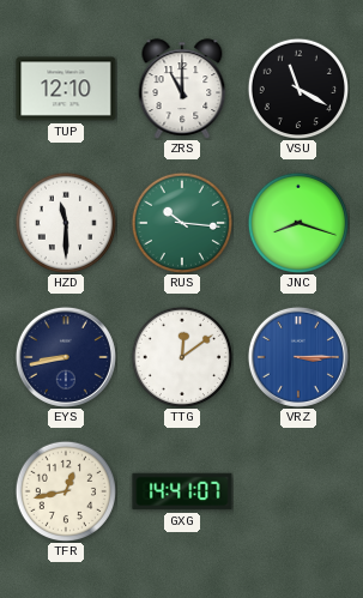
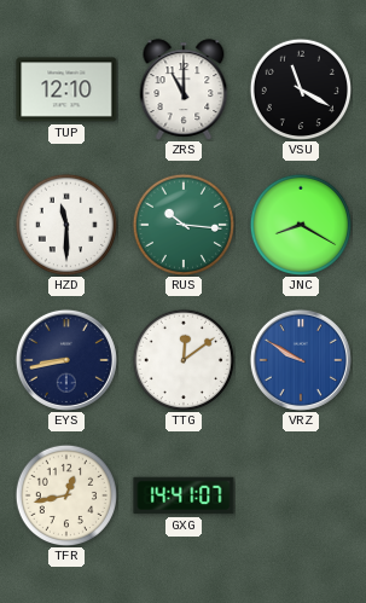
JNC: 8:18 -> 8:20 (300, 224)
VRZ: 3:15 -> 9:50 (301, 360)
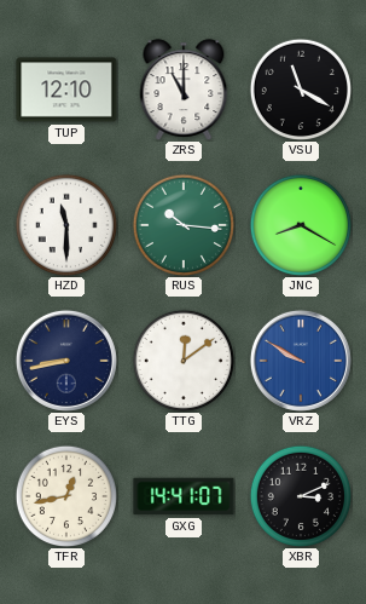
XBR: none -> 3:11 (300, 495)
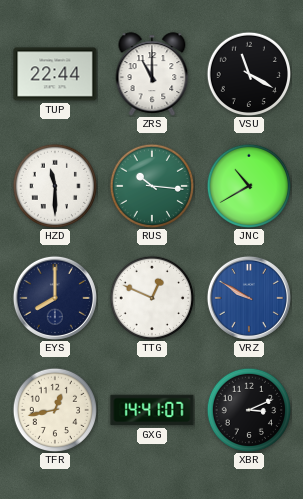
TUP: 12:10 -> 22:44 (55, 74)
JNC: 8:20 -> 10:40 (248, 185)
EYS: 8:43 -> 8:00 (55, 298)
TTG: 12:09 -> 12:49 (151, 297)
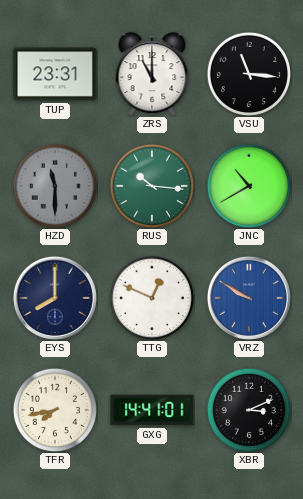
TUP: 22:44 -> 23:31 (55, 74)
VSU: 11:20 -> 11:16 (248, 73)
HZD dial: white -> grey (54, 185)
TFR: 12:43 -> 7:43 (54, 409)
GXG: 14:41:07 -> 14:41:01 (152, 410)
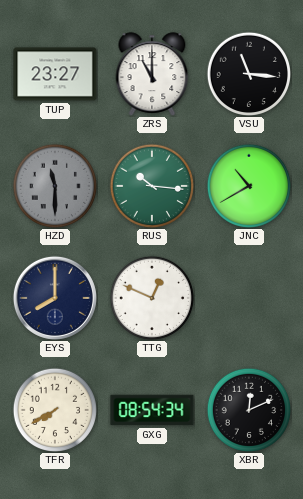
TUP: 23:31 -> 23:27 (55, 74)
VRZ: 9:50 -> none (249, 298)
TFR: 7:43 -> 7:40 (54, 409)
GXG: 14:41 -> 08:54 (152, 410)
XBR: 3:11 -> 12:11 (248, 409)
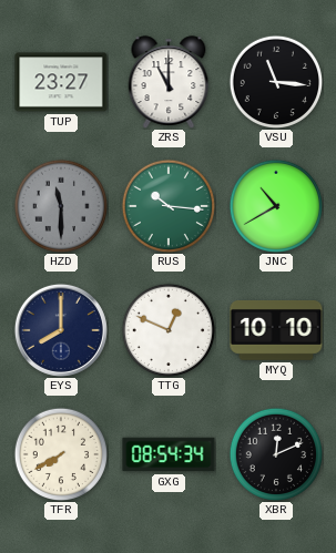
MYQ: none -> 10:10 (276, 330)
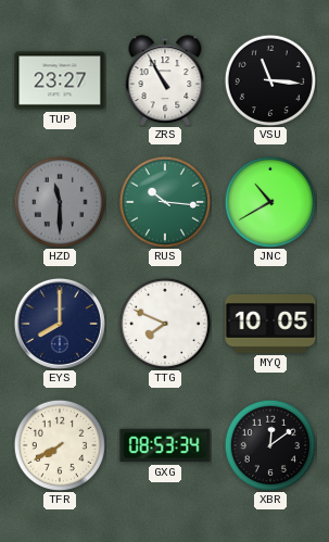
ZRS: 11:00 -> 10:55 (165, 80)
TTG: 12:49 -> 7:49 (164, 323)
MYQ: 10:10 -> 10:05 (270, 324)
GXG: 08:54 -> 08:53 (165, 445)
XBR: 12:11 -> 12:09 (269, 444)
